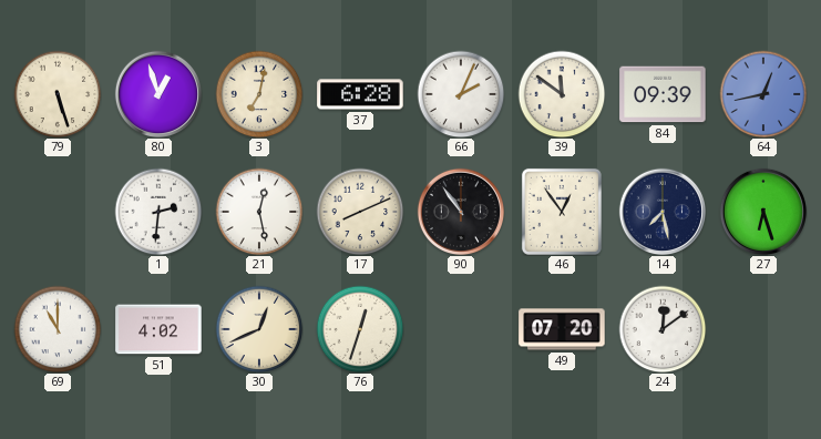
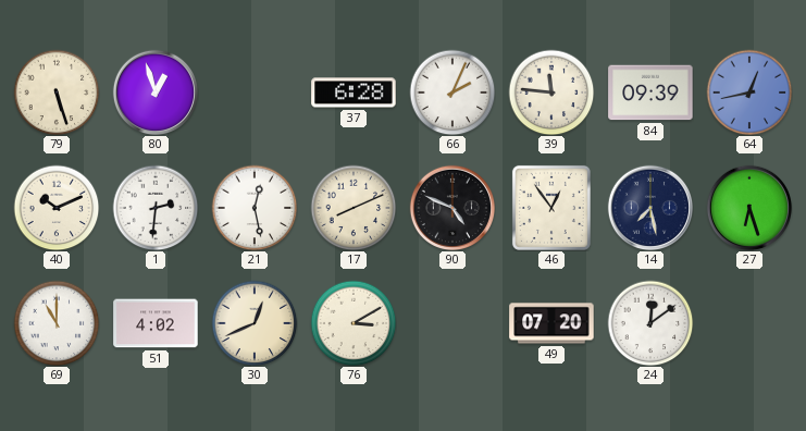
3: 7:02 -> none (259, 94)
39: 11:51 -> 11:46 (551, 93)
40: none -> 10:11 (57, 208)
90: 10:54 -> 4:49 (451, 207)
76: 12:33 -> 3:10 (354, 323)
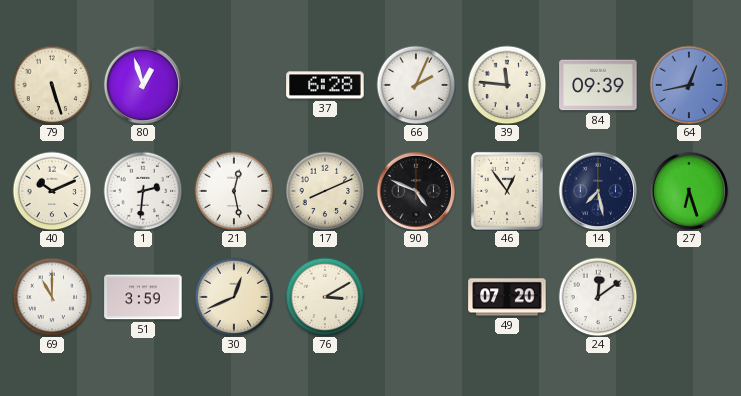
51: 4:02 -> 3:59 (143, 297)
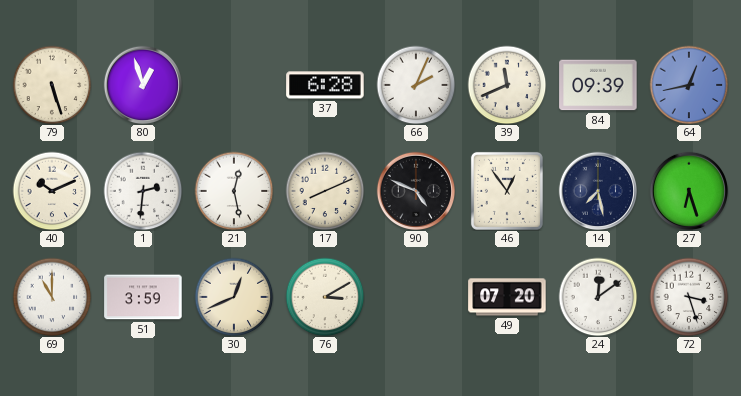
39: 11:46 -> 11:41 (507, 85)
72: none -> 3:27 (689, 297)
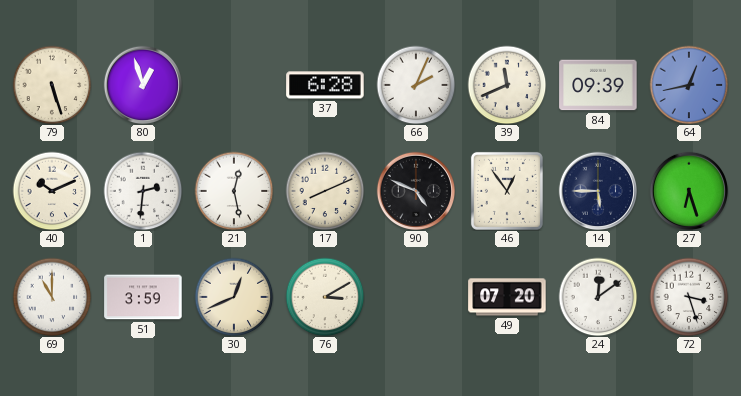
14: 7:28 -> 5:45 (597, 190)
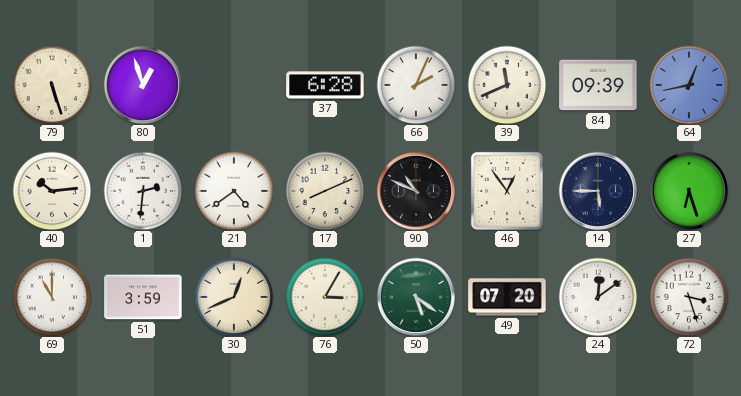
40: 10:11 -> 10:14 (52, 191)
21: 12:28 -> 4:39 (234, 191)
90: 4:49 -> 10:49 (415, 190)
76: 3:10 -> 3:05 (325, 297)
50: none -> 5:21 (415, 296)
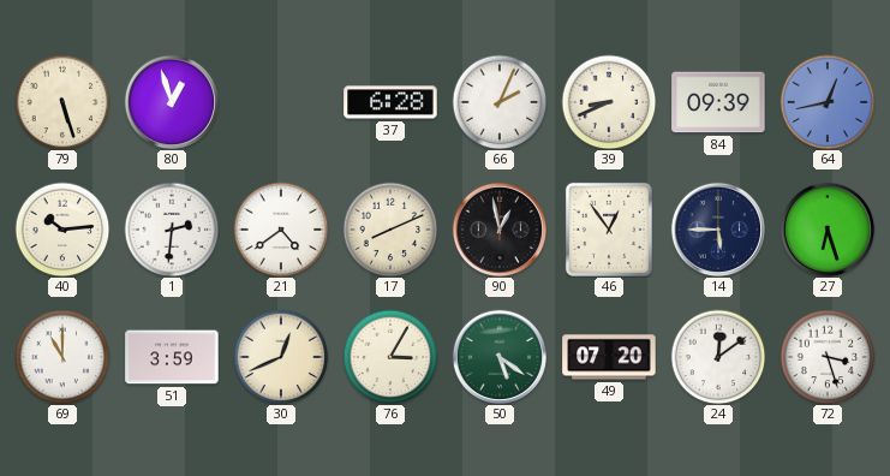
39: 11:41 -> 8:41 (609, 102)
90: 10:49 -> 12:58 (498, 228)
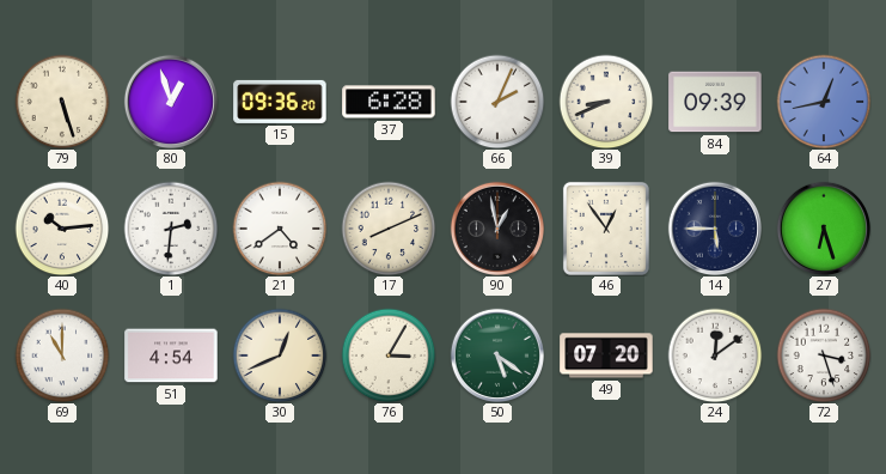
15: none -> 09:36 (280, 102)
51: 3:59 -> 4:54 (171, 355)
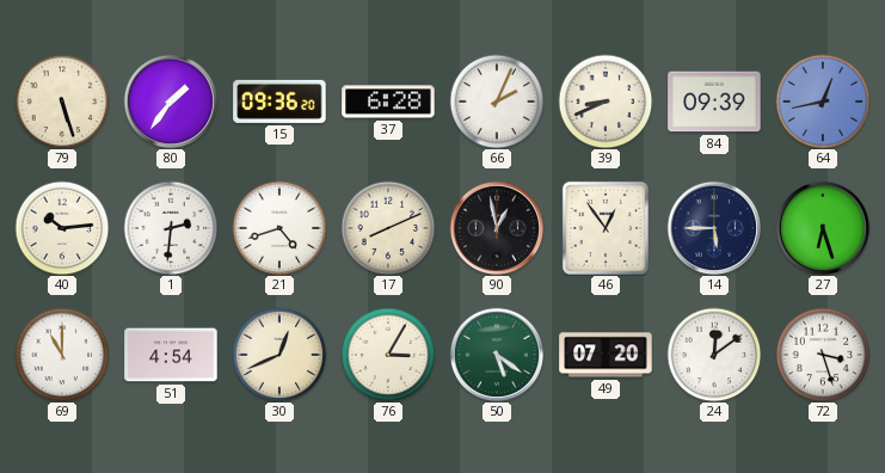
80: 12:57 -> 1:36 (170, 100)
21: 4:39 -> 4:42 (279, 228)
